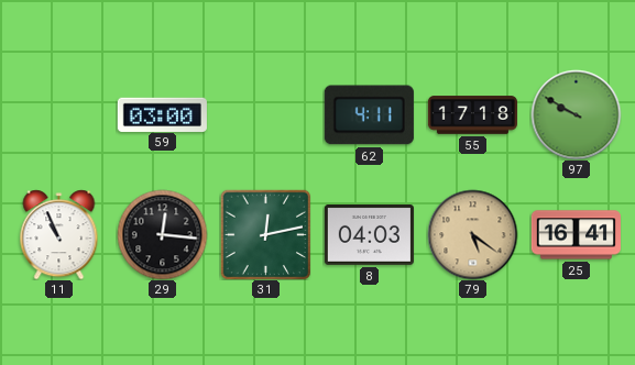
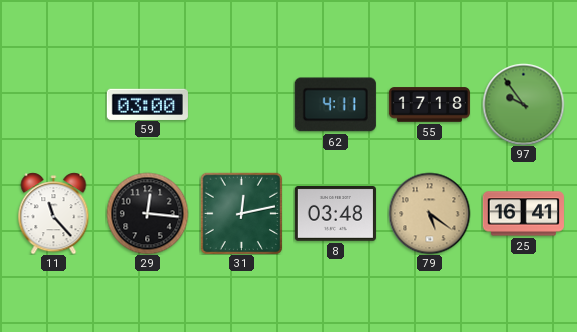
97: 9:50 -> 9:54 (523, 104)
11: 10:56 -> 11:23 (54, 213)
8: 04:03 -> 03:48 (335, 214)
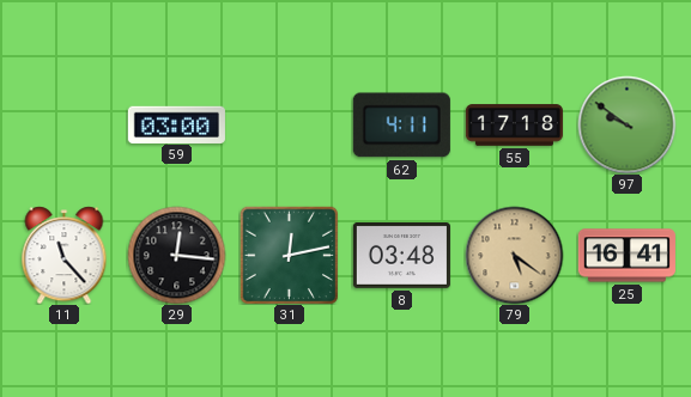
97: 9:54 -> 9:51 (626, 124)
